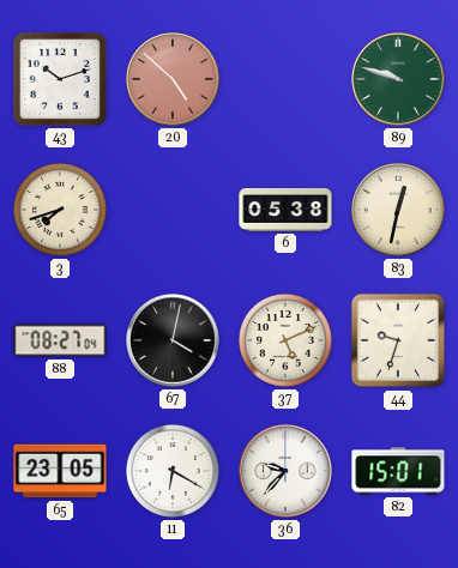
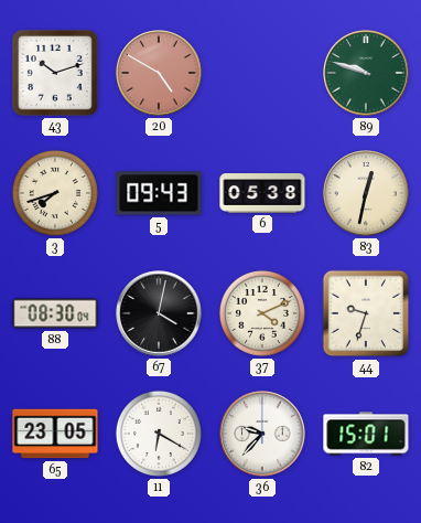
20: 4:52 -> 4:50 (159, 73)
5: none -> 09:43 (159, 193)
88: 08:27 -> 08:30 (55, 313)
37: 5:11 -> 4:11 (262, 313)
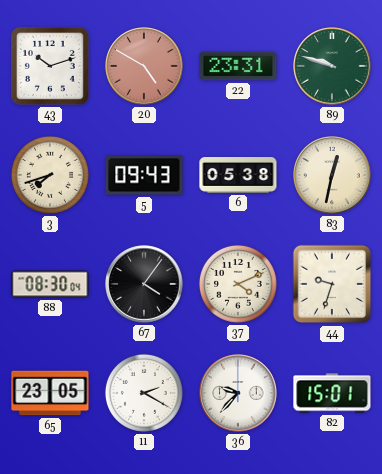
22: none -> 23:31 (238, 66)
67: 4:02 -> 4:06 (144, 284)
11: 6:20 -> 2:20 (144, 393)
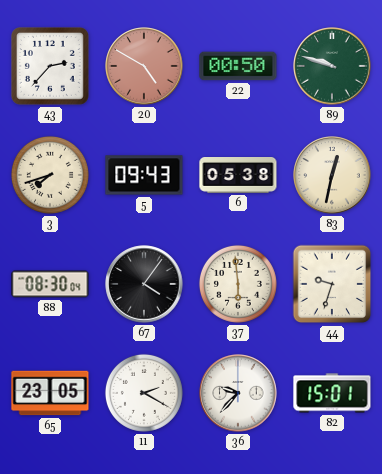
43: 10:12 -> 2:37 (50, 66)
22: 23:31 -> 00:50 (238, 66)
37: 4:11 -> 5:59 (238, 284)
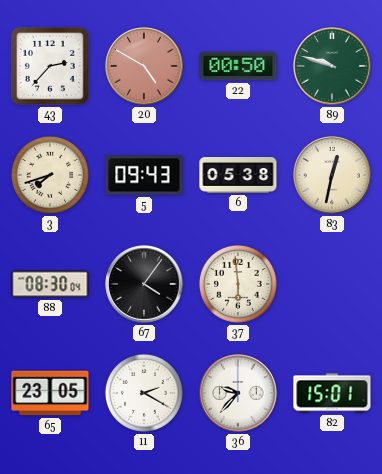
44: 9:33 -> none (332, 284)
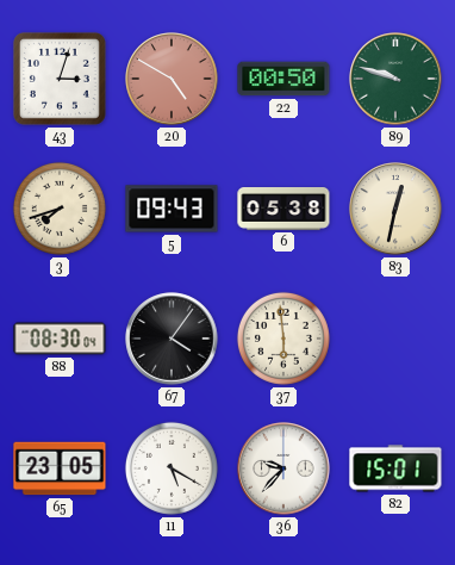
43: 2:37 -> 3:03 (60, 79)
11: 2:20 -> 5:20 (172, 468)
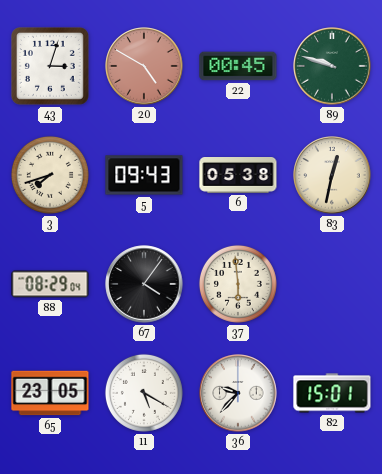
22: 00:50 -> 00:45 (238, 66)
88: 08:30 -> 08:29 (50, 284)
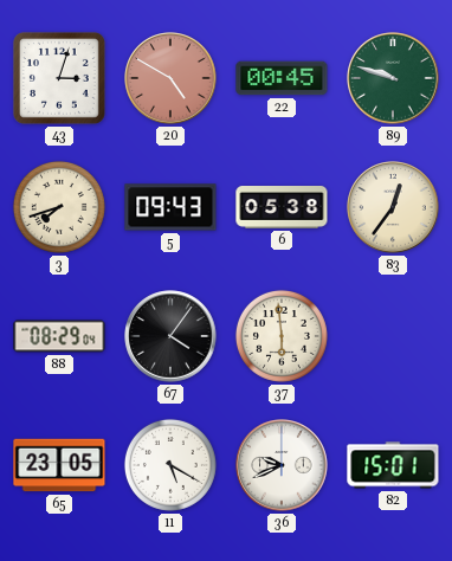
83: 12:32 -> 12:36 (393, 207)
36: 9:37 -> 9:41 (282, 465)
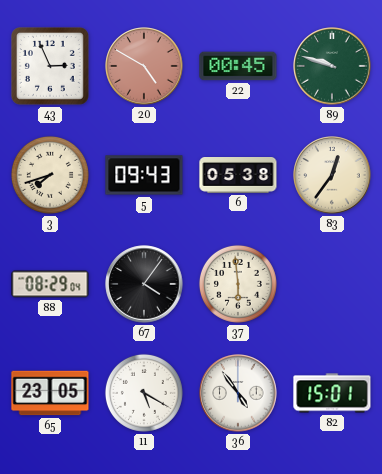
43: 3:03 -> 2:56 (50, 66)
36: 9:41 -> 4:54 (238, 393)
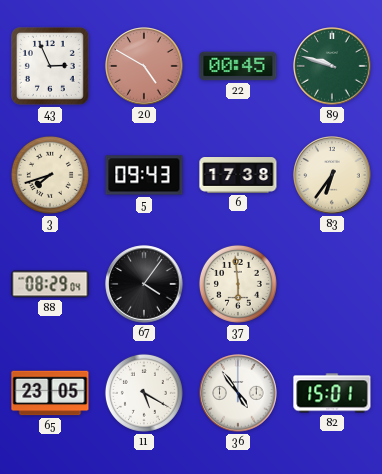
6: 05:38 -> 17:38 (238, 176)
83: 12:36 -> 6:36 (332, 175)
